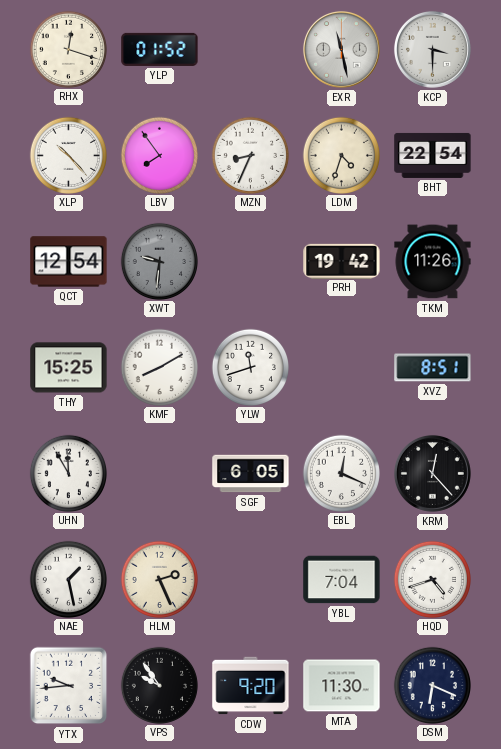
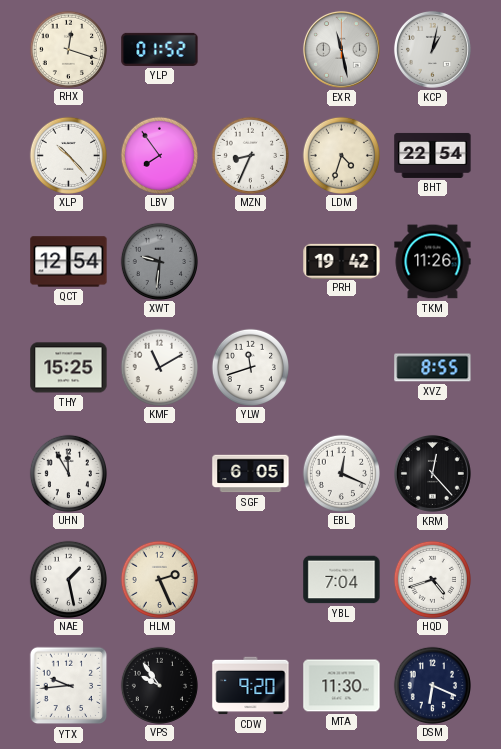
KCP: 3:30 -> 1:02 (432, 49)
KMF: 8:10 -> 11:10 (159, 367)
XVZ: 8:51 -> 8:55 (433, 368)
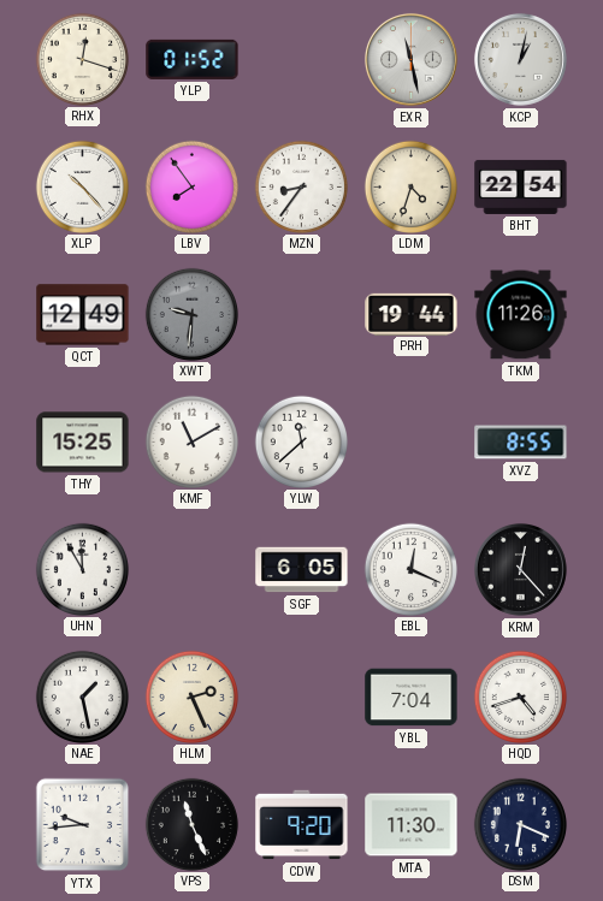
MZN: 8:34 -> 8:36 (301, 186)
QCT: 12:54 -> 12:49 (83, 315)
PRH: 19:42 -> 19:44 (412, 314)
YLW: 11:42 -> 11:38 (301, 441)
VPS: 9:54 -> 11:26 (191, 824)
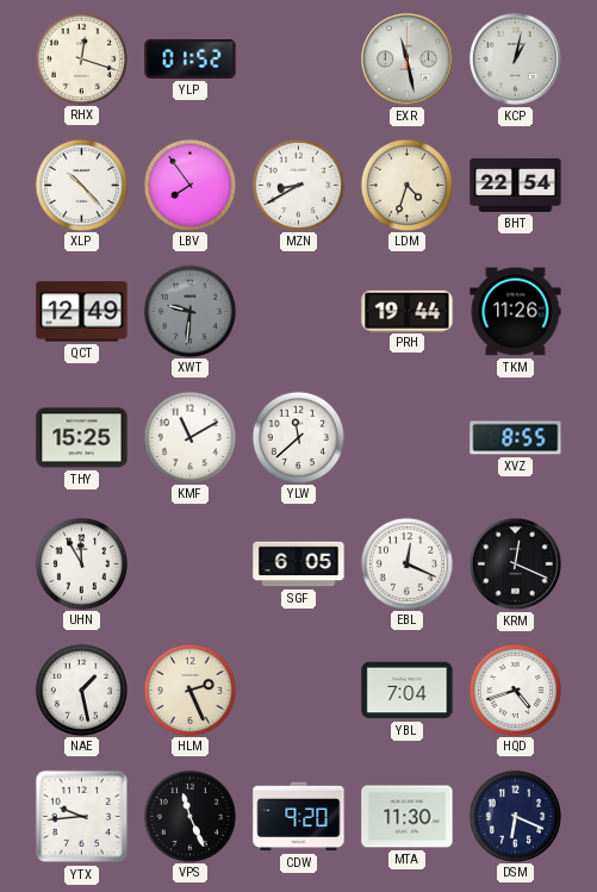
MZN: 8:36 -> 8:40 (298, 185)
KRM: 12:23 -> 12:19 (515, 563)
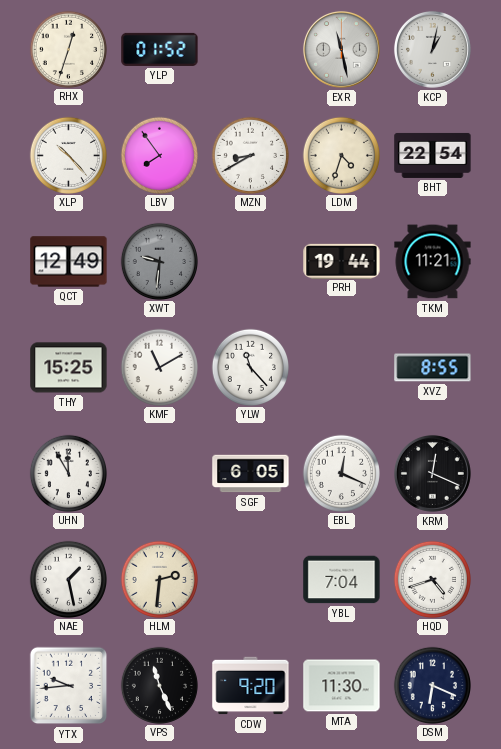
RHX: 12:18 -> 12:33 (68, 49)
TKM: 11:26 -> 11:21 (433, 262)
YLW: 11:38 -> 11:23 (250, 367)
HLM: 2:26 -> 2:31 (159, 579)
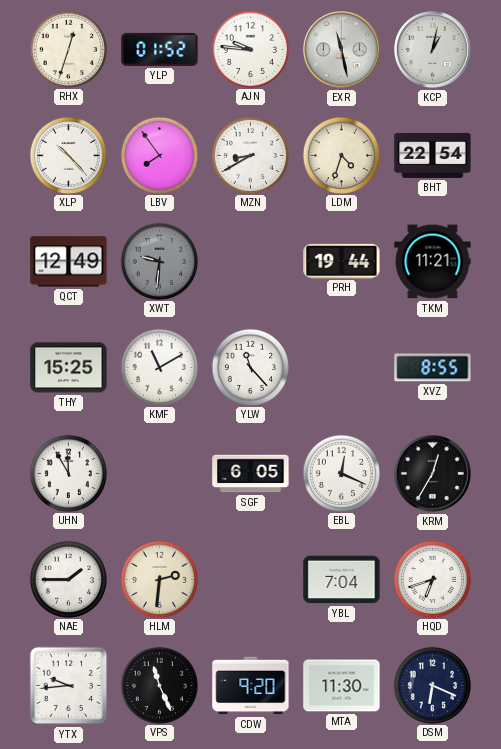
AJN: none -> 9:46 (250, 49)
KRM: 12:19 -> 12:35 (432, 473)
NAE: 1:28 -> 1:45 (68, 579)
HQD: 4:42 -> 6:42 (432, 579)
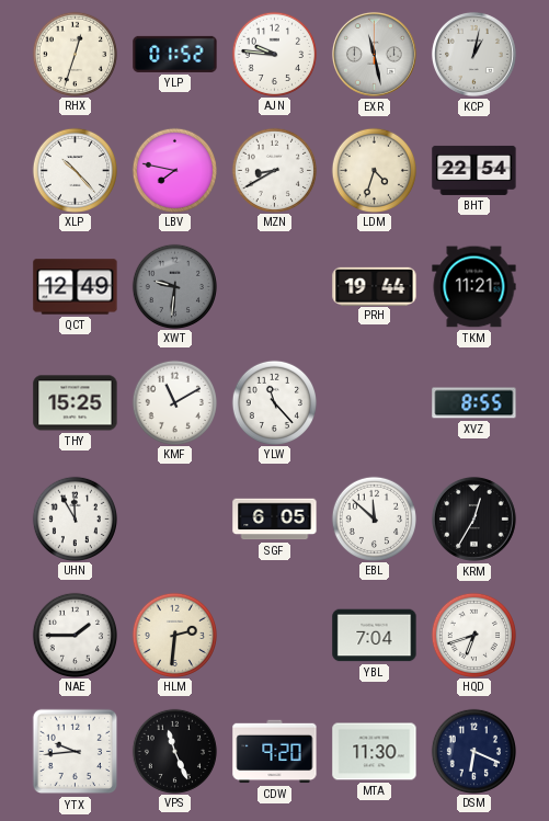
LBV: 7:54 -> 7:47 (174, 170)
EBL: 12:19 -> 11:52 (374, 518)
